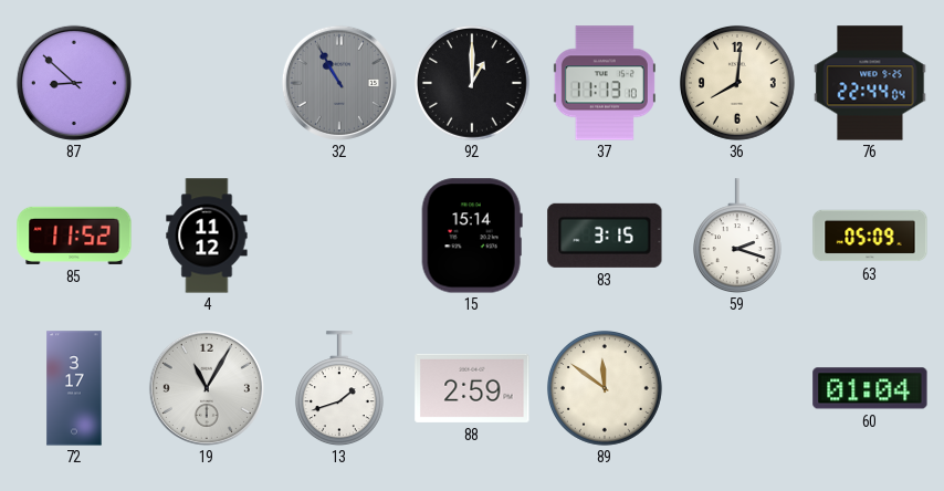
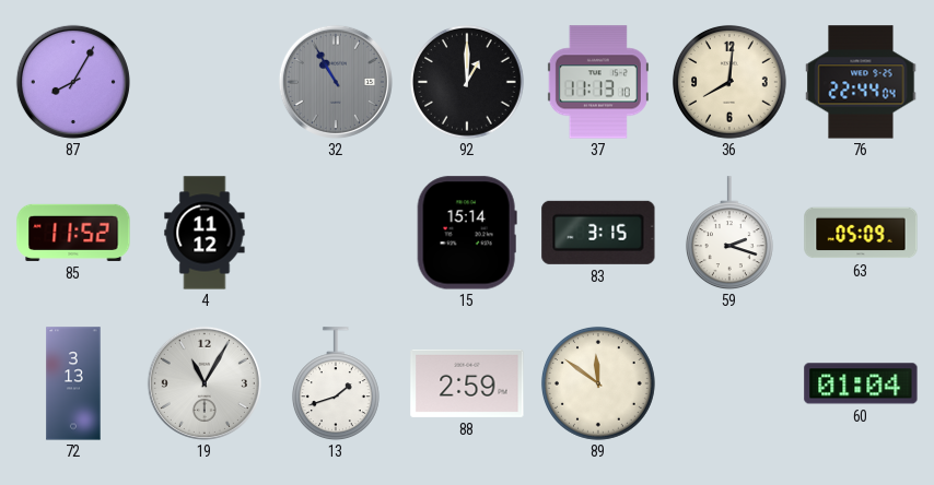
87: 8:52 -> 8:05 (73, 82)
72: 3:17 -> 3:13 (73, 383)
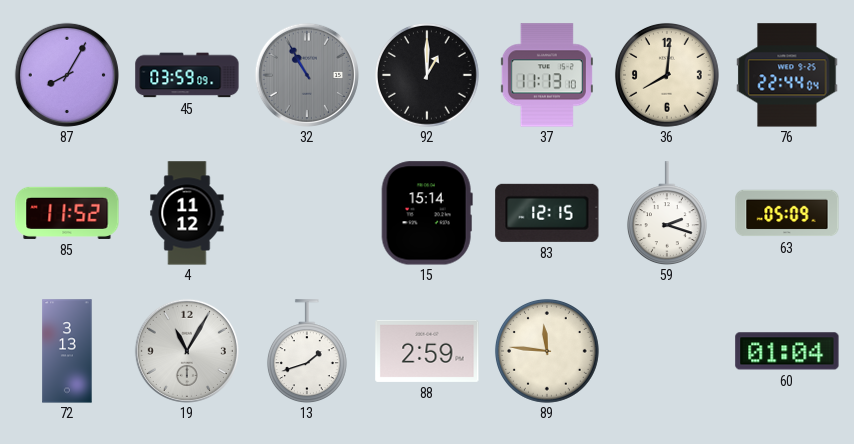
45: none -> 03:59 (187, 75)
83: 3:15 -> 12:15 (547, 213)
89: 11:51 -> 11:46 (547, 351)
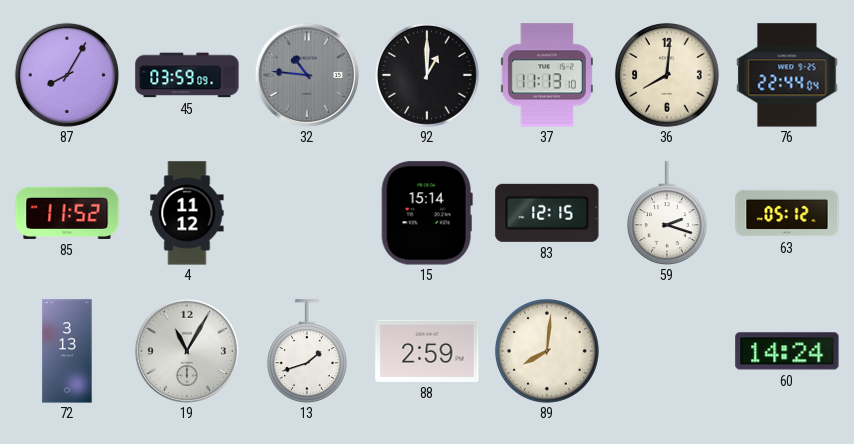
32: 10:55 -> 10:46 (307, 75)
63: 05:09 -> 05:12 (787, 213)
89: 11:46 -> 8:01 (547, 351)
60: 01:04 -> 14:24 (787, 351)
